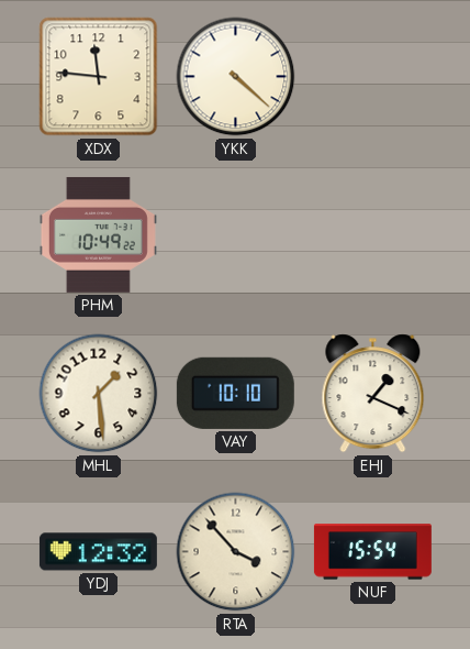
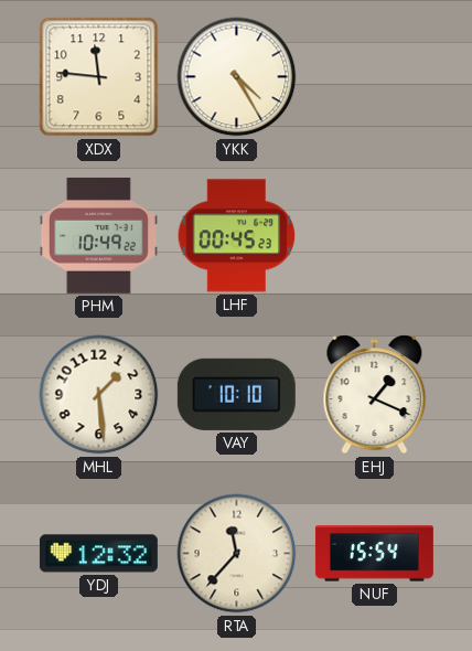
YKK: 4:22 -> 4:25 (237, 77)
LHF: none -> 00:45 (237, 236)
RTA: 3:53 -> 11:37 (237, 554)
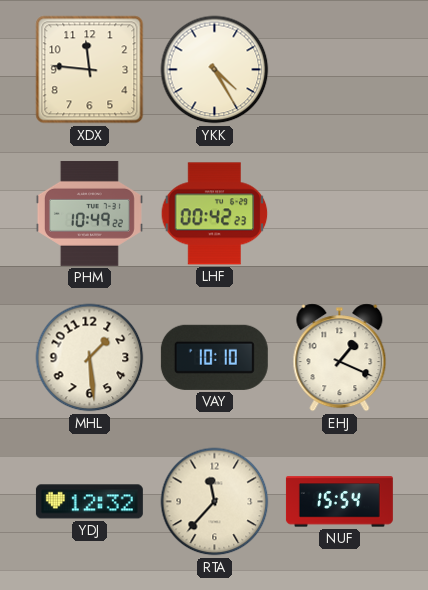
LHF: 00:45 -> 00:42 (215, 214)
